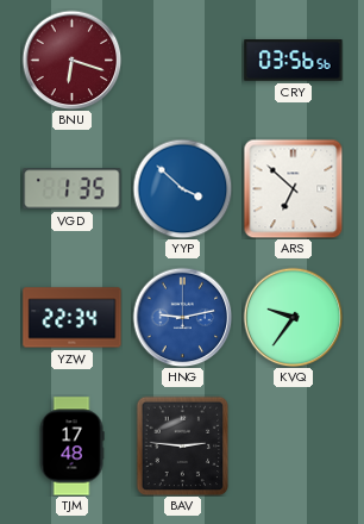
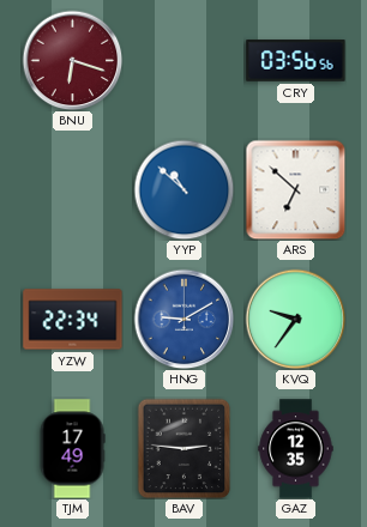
VGD: 1:35 -> none (73, 189)
YYP: 3:52 -> 10:52 (183, 189)
HNG: 9:13 -> 9:10 (183, 319)
TJM: 17:48 -> 17:49 (72, 449)
GAZ: none -> 12:35 (296, 449)
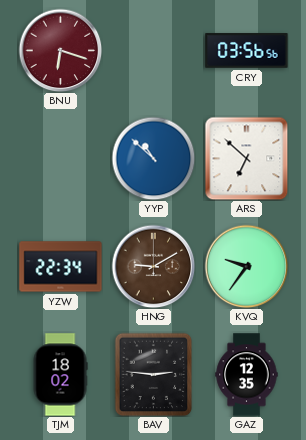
HNG dial: blue -> brown (153, 266)
TJM: 17:49 -> 18:02 (60, 375)
